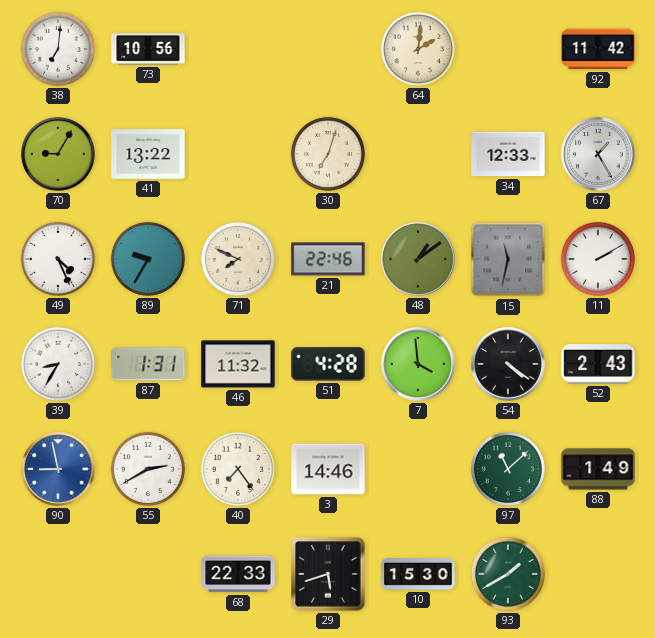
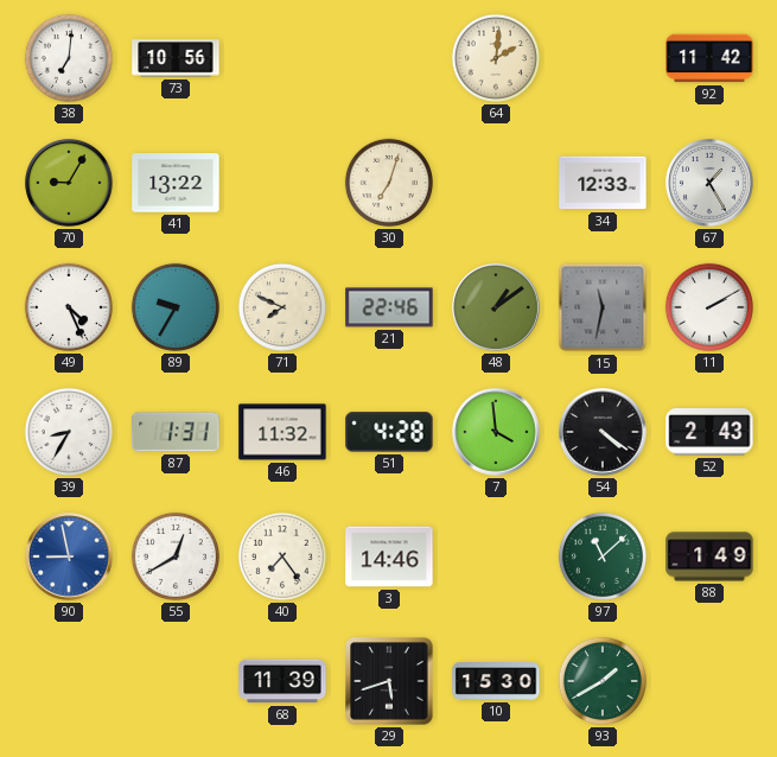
55: 2:40 -> 12:40 (176, 556)
68: 22:33 -> 11:39 (282, 681)
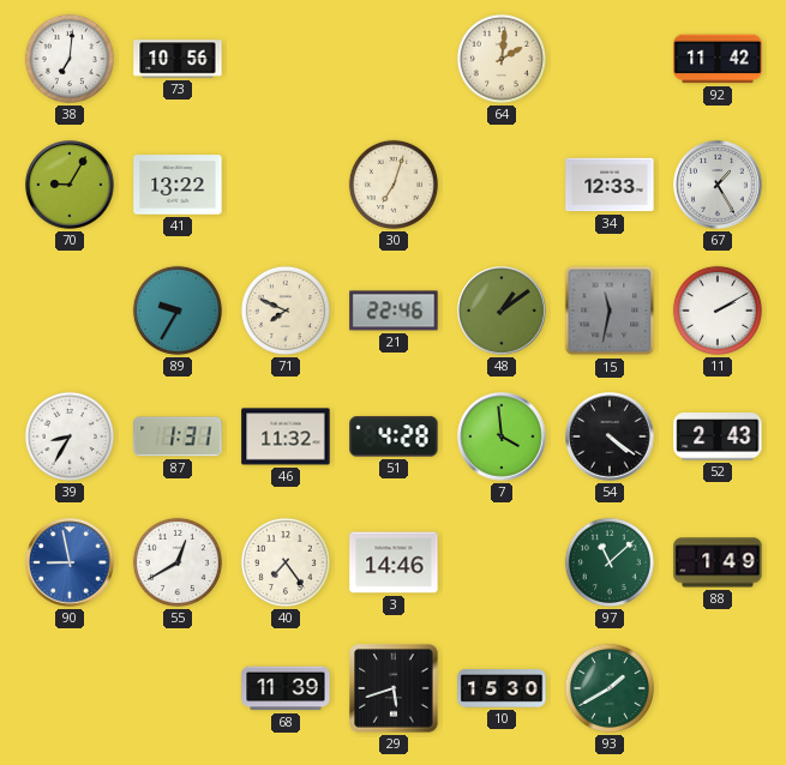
49: 4:26 -> none (69, 307)
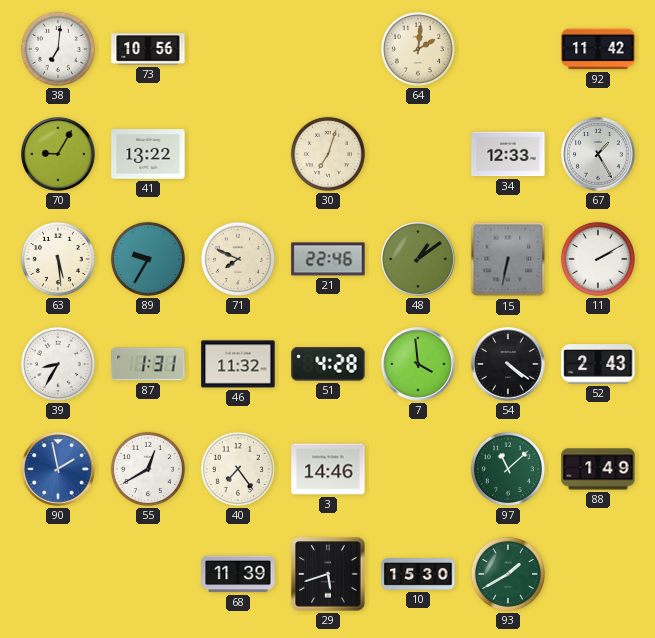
63: none -> 5:29 (58, 259)
15: 11:32 -> 6:32 (508, 259)
90: 8:58 -> 1:58 (58, 469)
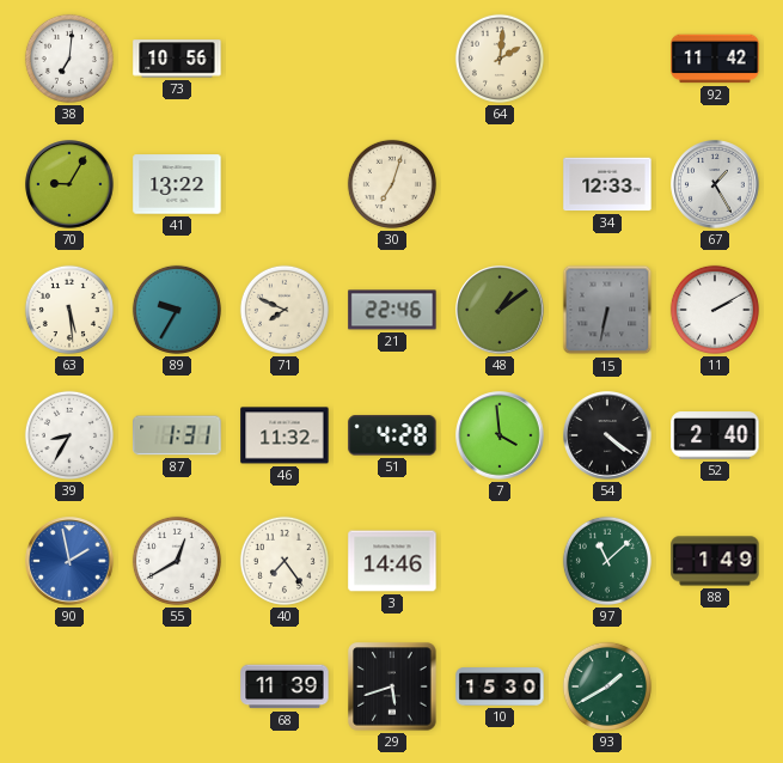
52: 2:43 -> 2:40 (715, 435)
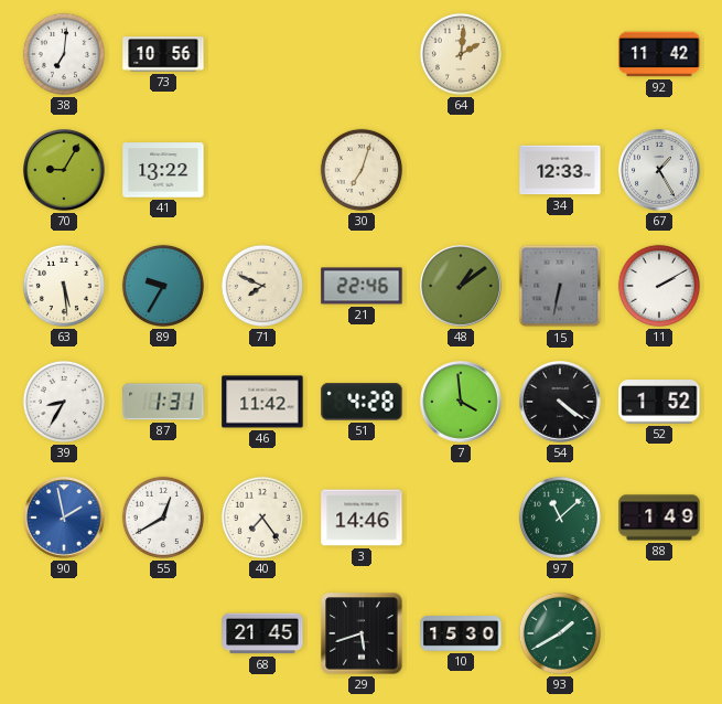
46: 11:32 -> 11:42 (262, 402)
52: 2:40 -> 1:52 (659, 402)
68: 11:39 -> 21:45 (262, 633)
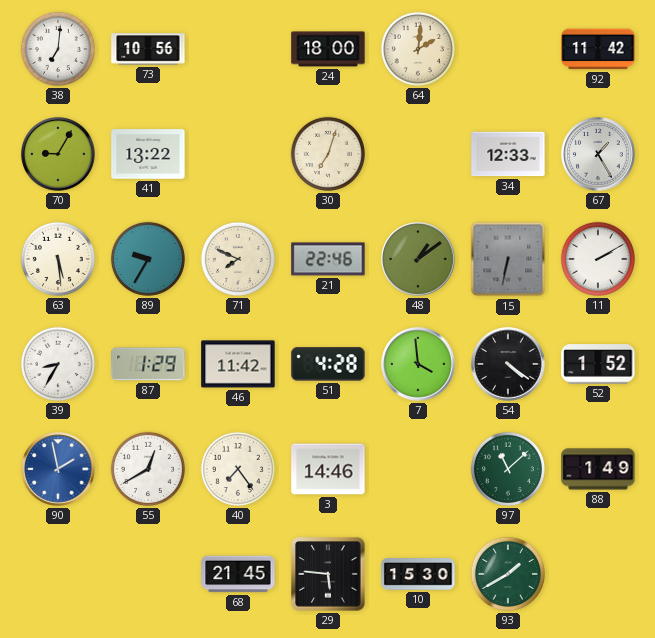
24: none -> 18:00 (328, 49)
87: 1:31 -> 1:29 (148, 364)
29: 5:42 -> 5:46 (328, 574)
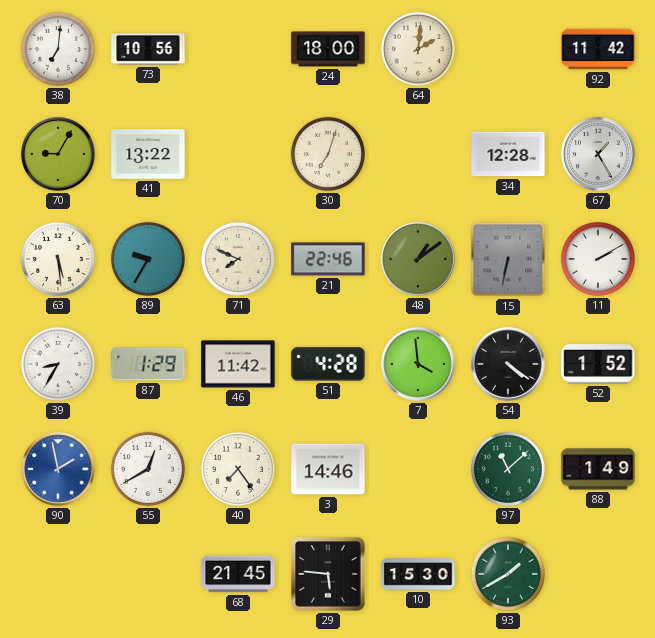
34: 12:33 -> 12:28 (508, 154)
